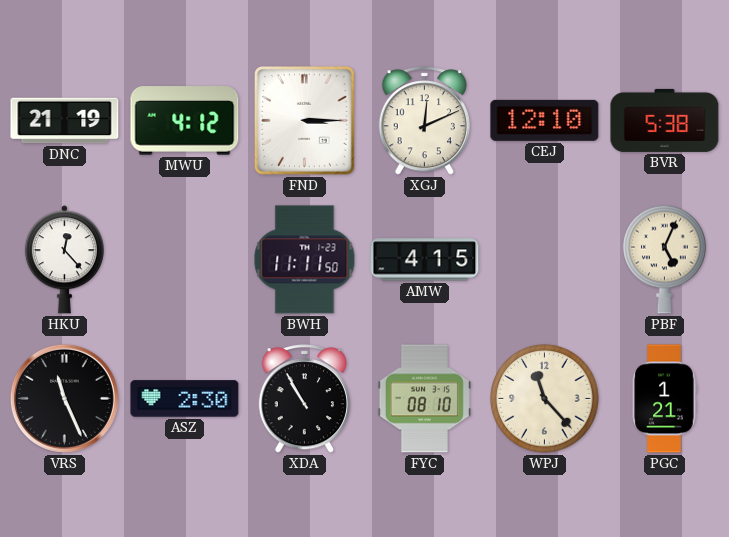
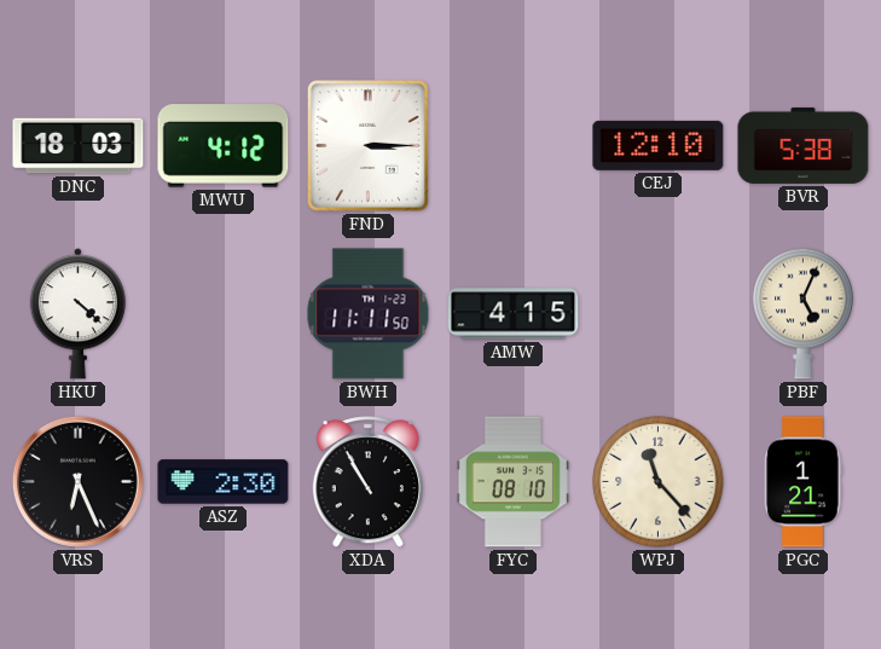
DNC: 21:19 -> 18:03 (79, 146)
XGJ: 12:11 -> none (424, 121)
HKU: 12:23 -> 4:22 (77, 314)
VRS: 11:26 -> 6:26 (77, 481)
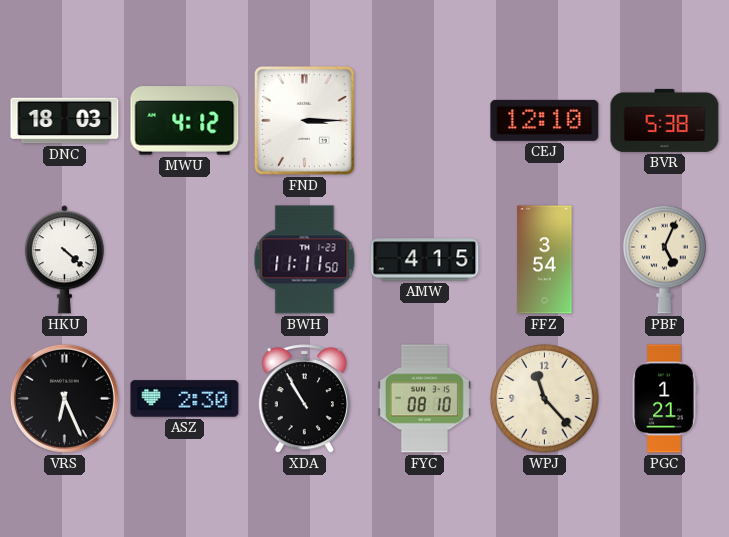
FFZ: none -> 3:54 (545, 260)
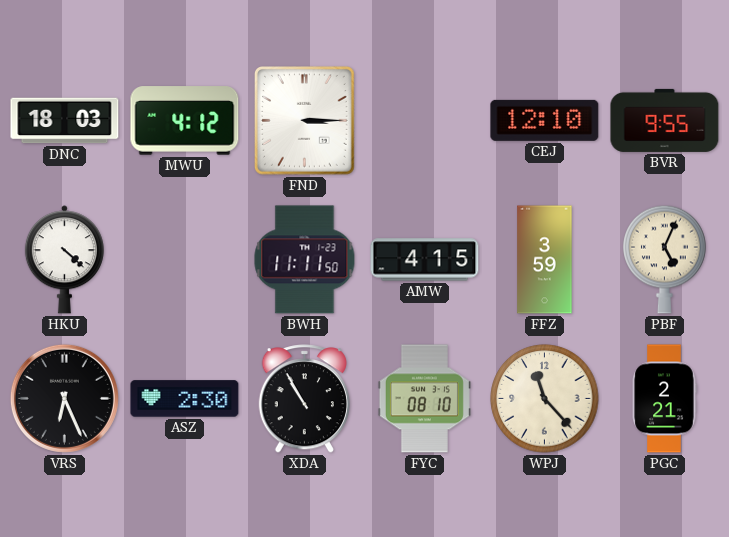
BVR: 5:38 -> 9:55 (665, 120)
FFZ: 3:54 -> 3:59 (545, 260)
PGC: 1:21 -> 2:21 (664, 399)
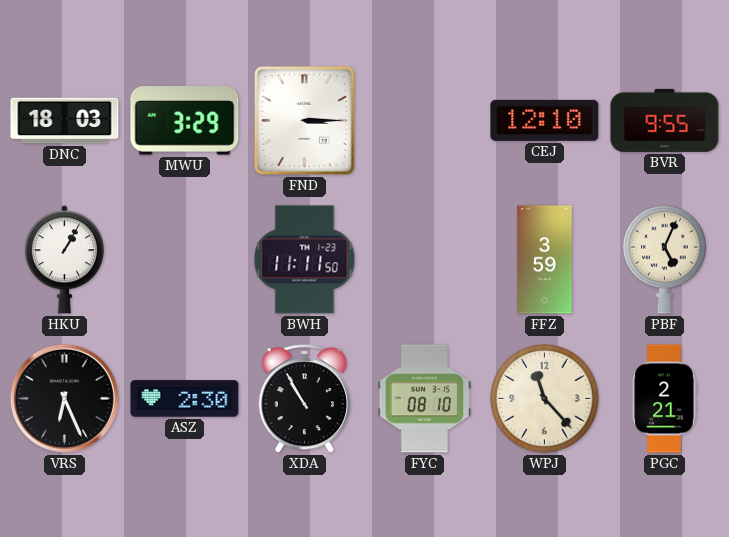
MWU: 4:12 -> 3:29 (185, 121)
HKU: 4:22 -> 1:05 (64, 260)
AMW: 4:15 -> none (425, 260)
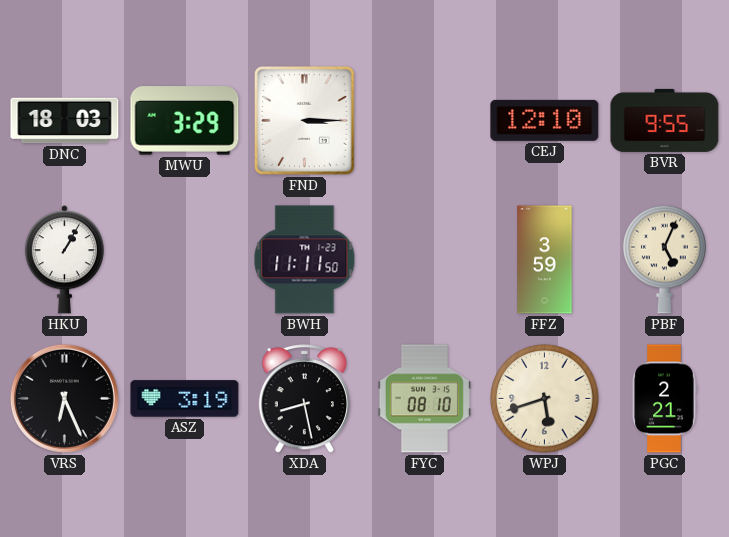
ASZ: 2:30 -> 3:19 (185, 399)
XDA: 10:55 -> 8:28 (304, 399)
WPJ: 11:23 -> 5:42 (545, 399)
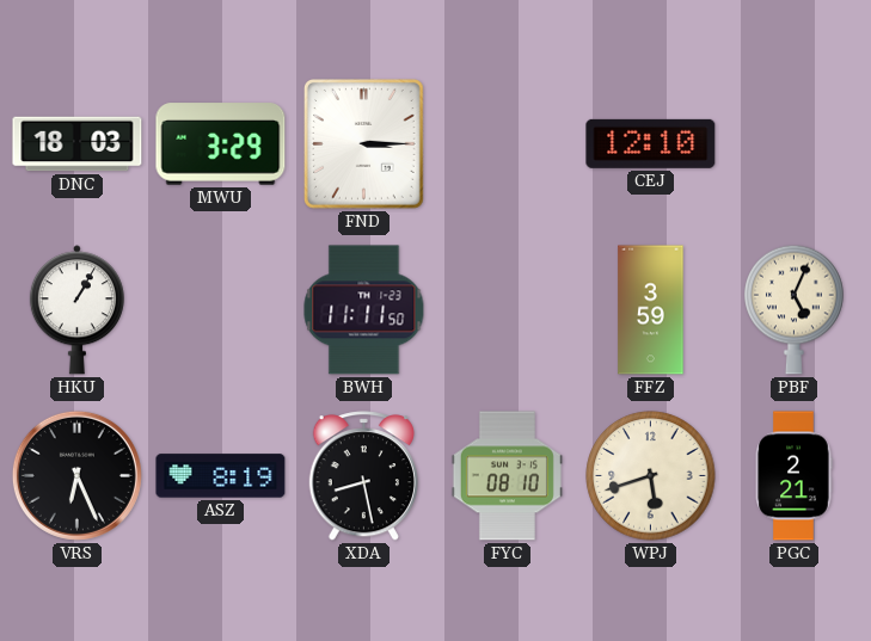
BVR: 9:55 -> none (665, 120)
ASZ: 3:19 -> 8:19 (221, 476)
